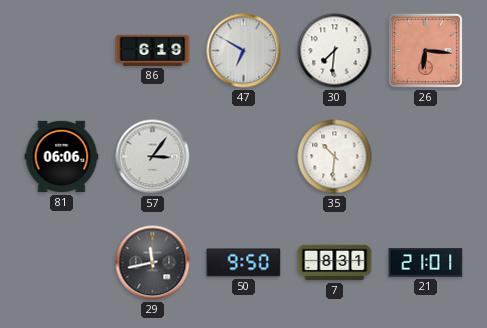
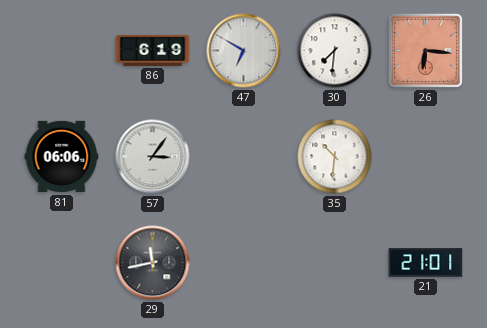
50: 9:50 -> none (244, 263)
7: 8:31 -> none (335, 263)
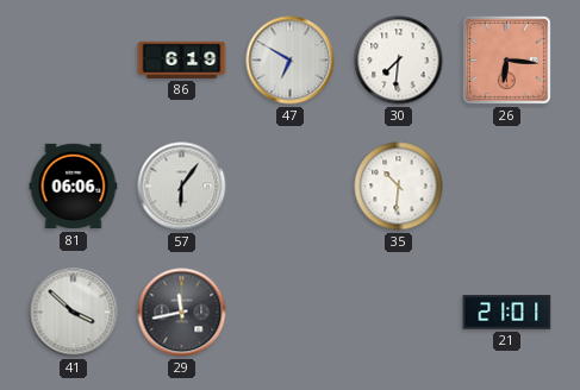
57: 3:06 -> 6:06 (182, 187)
41: none -> 3:52 (74, 313)
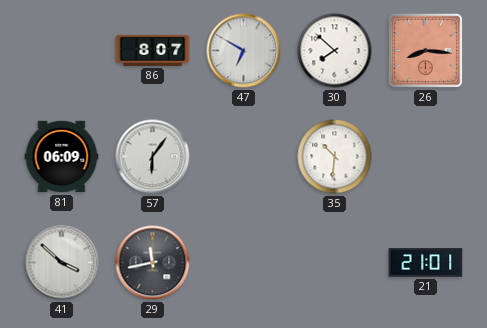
86: 6:19 -> 8:07 (153, 50)
30: 7:31 -> 7:52 (335, 51)
26: 6:16 -> 8:16 (425, 50)
81: 06:06 -> 06:09 (62, 157)
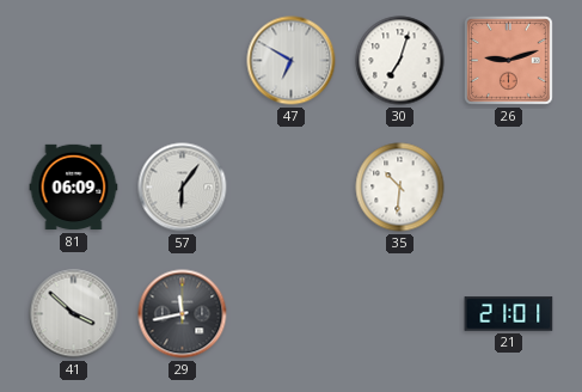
86: 8:07 -> none (153, 50)
30: 7:52 -> 7:03 (400, 61)
26: 8:16 -> 9:12 (508, 60)
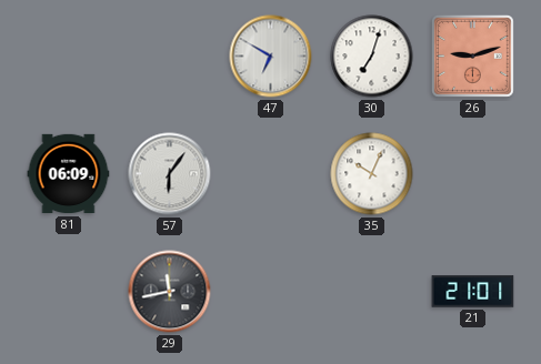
35: 10:31 -> 10:04 (372, 174)
41: 3:52 -> none (74, 314)
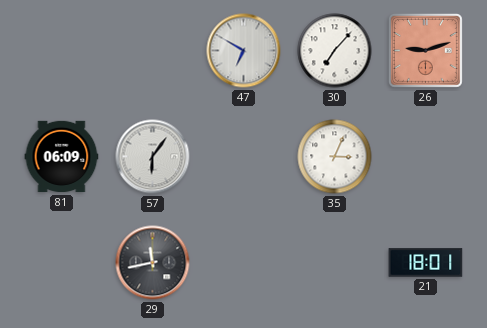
30: 7:03 -> 7:07 (335, 51)
35: 10:04 -> 3:04 (335, 157)
21: 21:01 -> 18:01 (426, 263)
